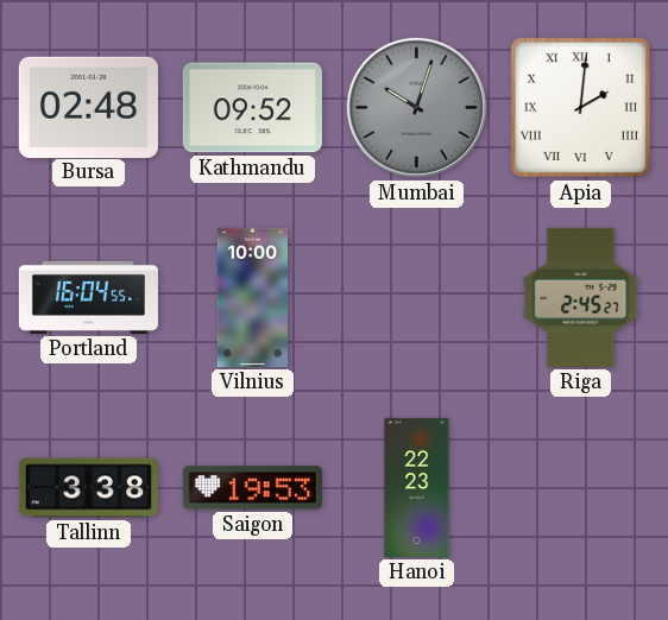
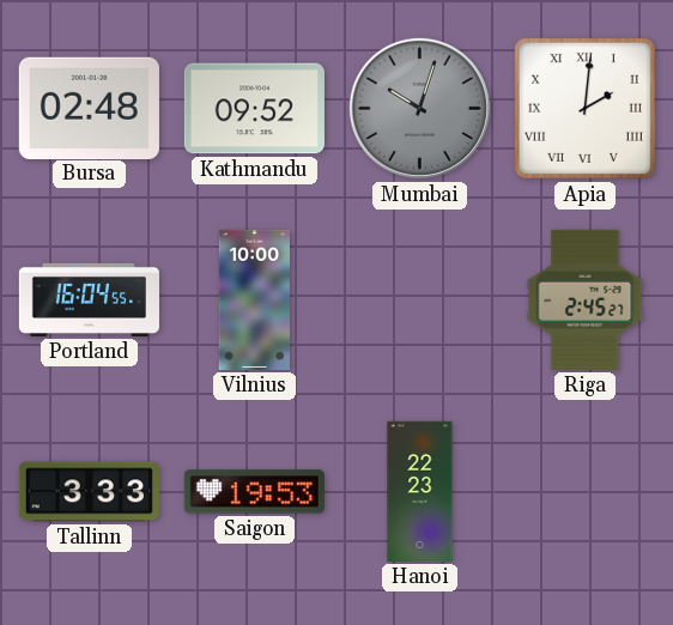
Tallinn: 3:38 -> 3:33 (89, 492)
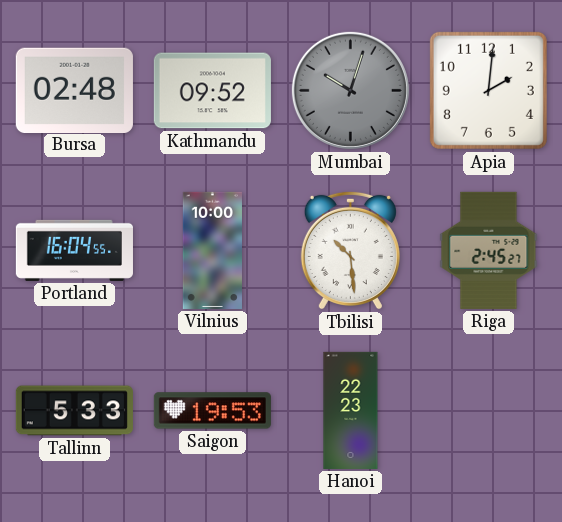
Apia numerals: Roman -> Arabic (488, 90)
Tbilisi: none -> 10:29 (350, 250)
Tallinn: 3:33 -> 5:33 (74, 411)
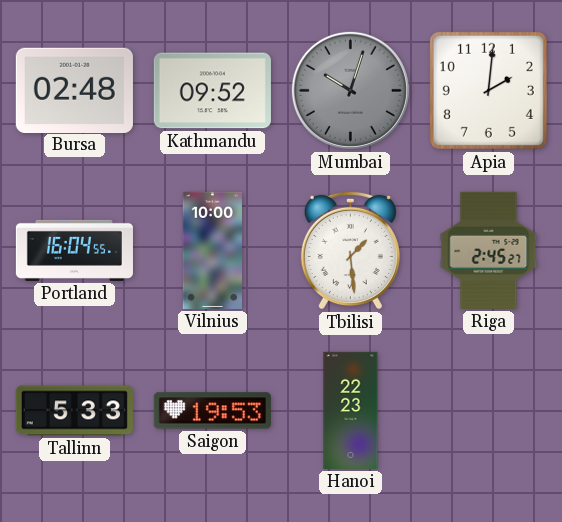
Tbilisi: 10:29 -> 1:29 (350, 250)
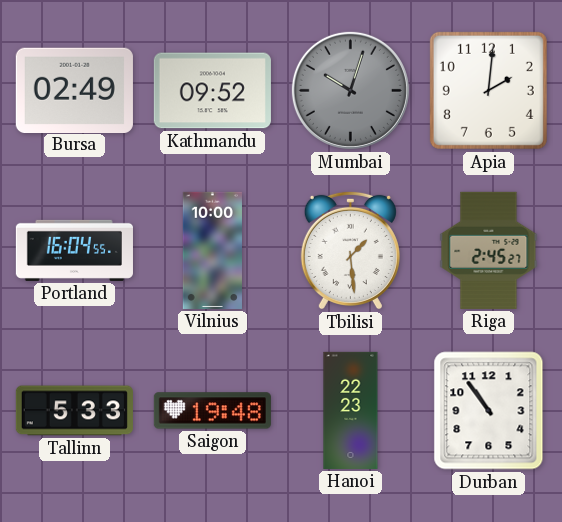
Bursa: 02:48 -> 02:49 (74, 90)
Saigon: 19:53 -> 19:48 (212, 411)
Durban: none -> 10:54 (489, 411)
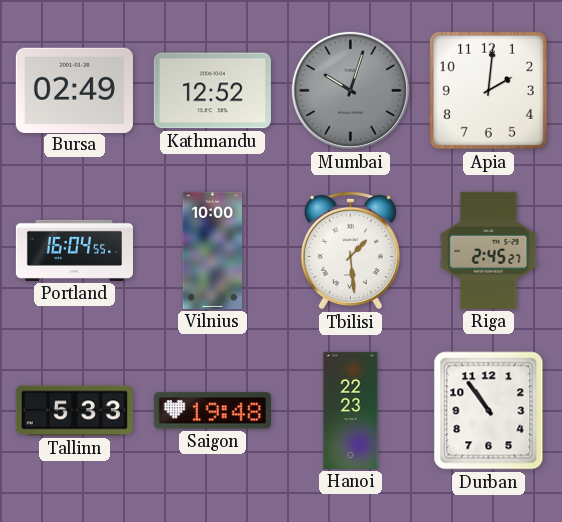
Kathmandu: 09:52 -> 12:52 (212, 91)
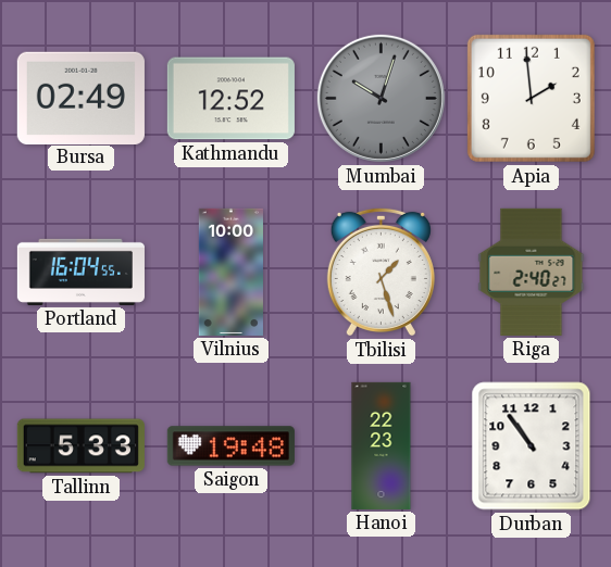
Apia: 2:01 -> 1:59 (531, 98)
Tbilisi: 1:29 -> 1:27 (381, 272)
Riga: 2:45 -> 2:40 (532, 272)
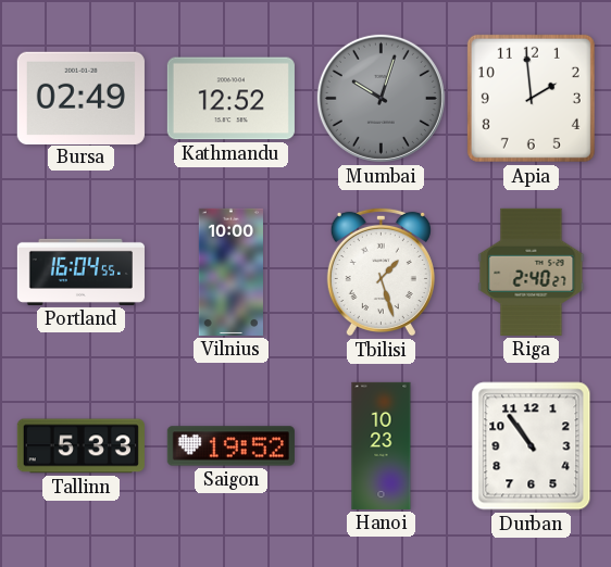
Saigon: 19:48 -> 19:52 (230, 446)
Hanoi: 22:23 -> 10:23 (382, 445)
